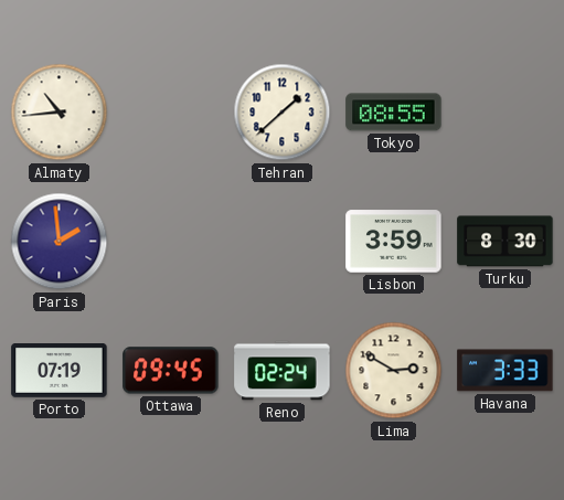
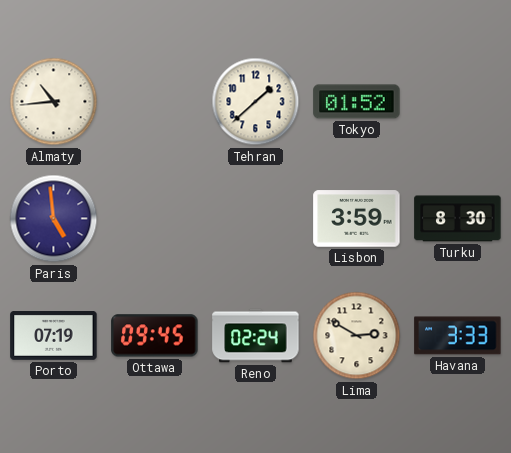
Tokyo: 08:55 -> 01:52 (357, 102)
Paris: 1:59 -> 4:59 (54, 219)
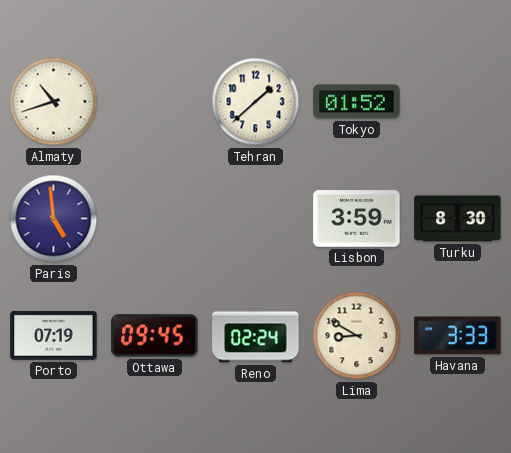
Almaty: 10:44 -> 10:42 (54, 102)
Lima: 2:50 -> 8:50 (357, 336)
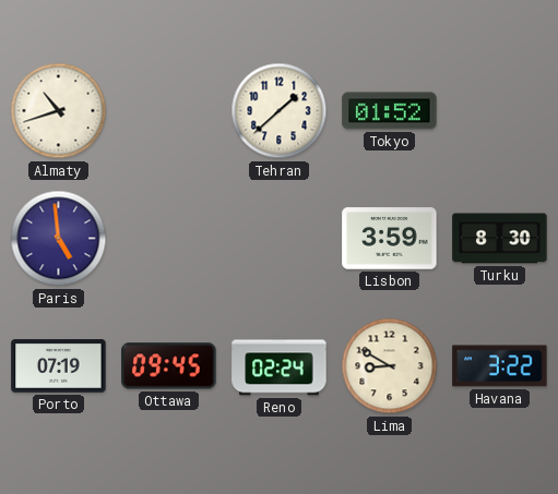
Havana: 3:33 -> 3:22 (500, 366)
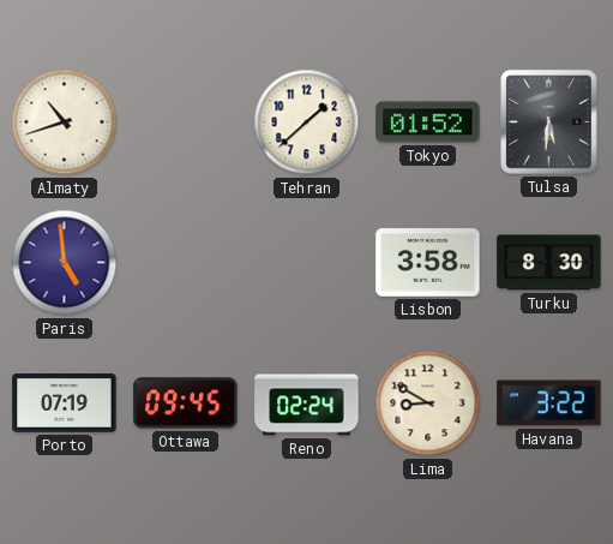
Tulsa: none -> 5:31 (549, 122)
Lisbon: 3:59 -> 3:58 (428, 263)
